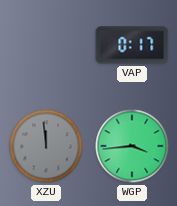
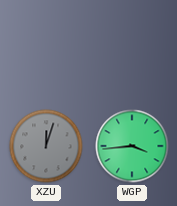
VAP: 0:17 -> none (132, 45)
XZU: 11:59 -> 12:03 (46, 146)
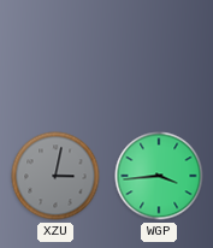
XZU: 12:03 -> 3:02 (55, 176)
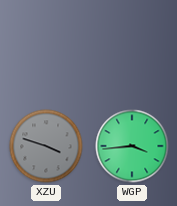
XZU: 3:02 -> 3:48 (46, 146)
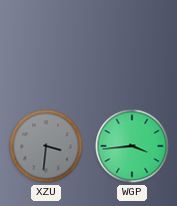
XZU: 3:48 -> 3:31 (46, 146)
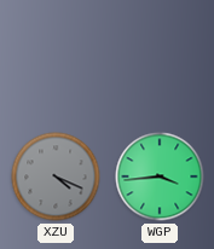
XZU: 3:31 -> 4:19 (56, 176)
